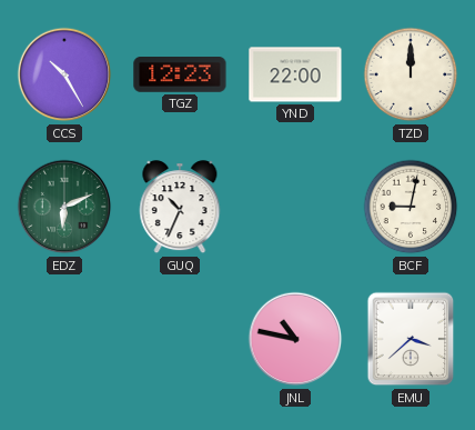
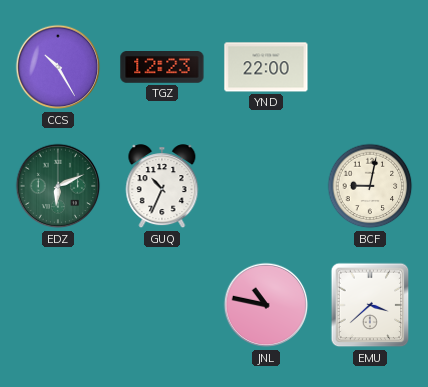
TZD: 12:00 -> none (411, 74)
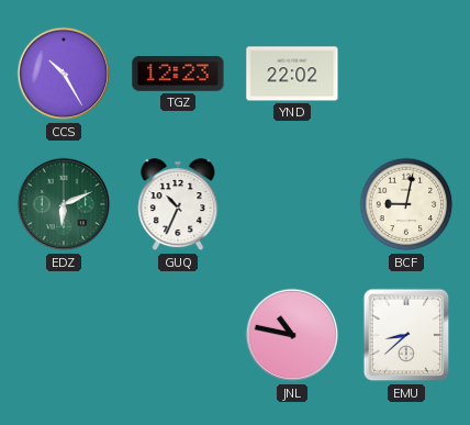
YND: 22:00 -> 22:02 (292, 74)
EMU: 3:38 -> 8:38 (406, 335)
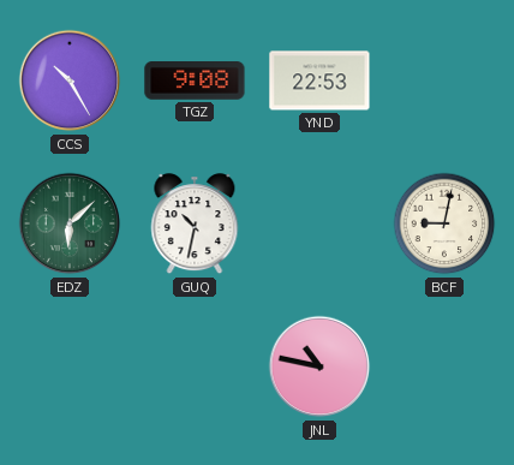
TGZ: 12:23 -> 9:08 (195, 81)
YND: 22:02 -> 22:53 (319, 81)
EDZ: 6:11 -> 6:08 (70, 223)
GUQ: 10:34 -> 10:32 (195, 225)
EMU: 8:38 -> none (406, 335)
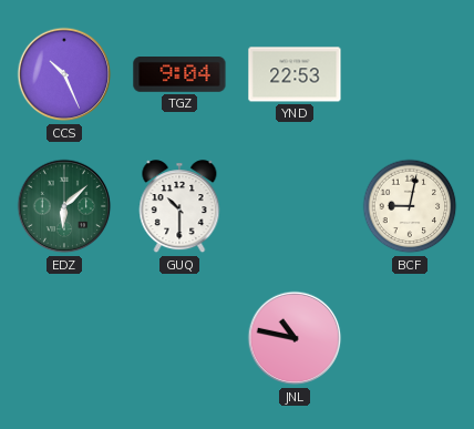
CCS: 10:25 -> 10:26 (64, 74)
TGZ: 9:08 -> 9:04 (179, 74)
GUQ: 10:32 -> 10:30 (179, 207)
